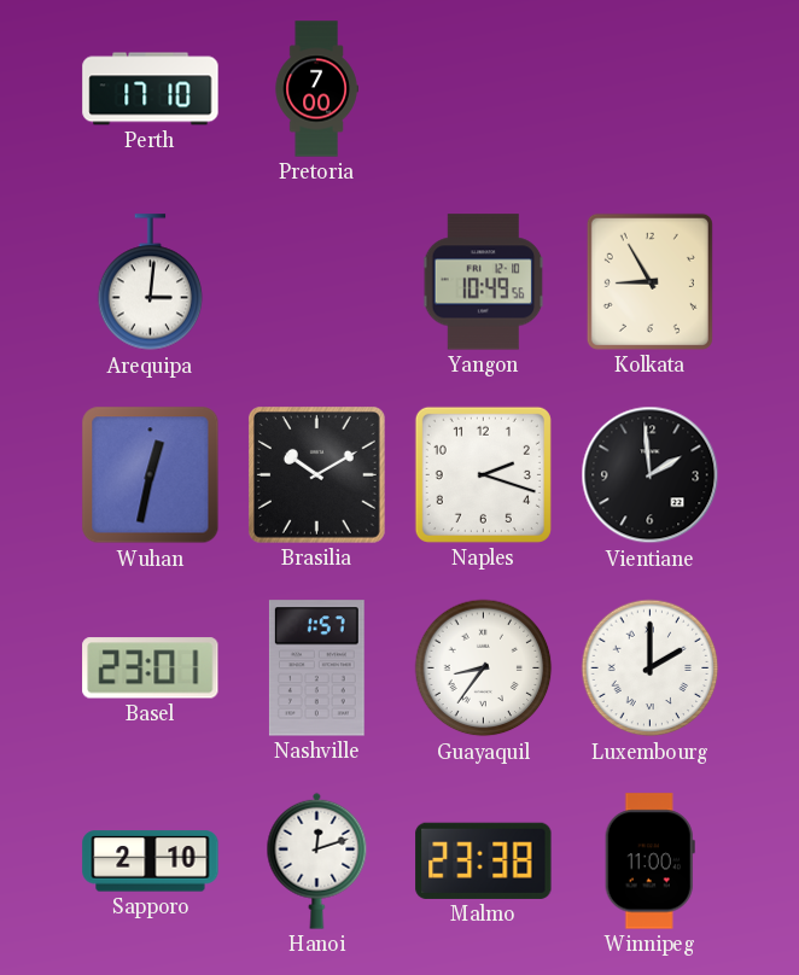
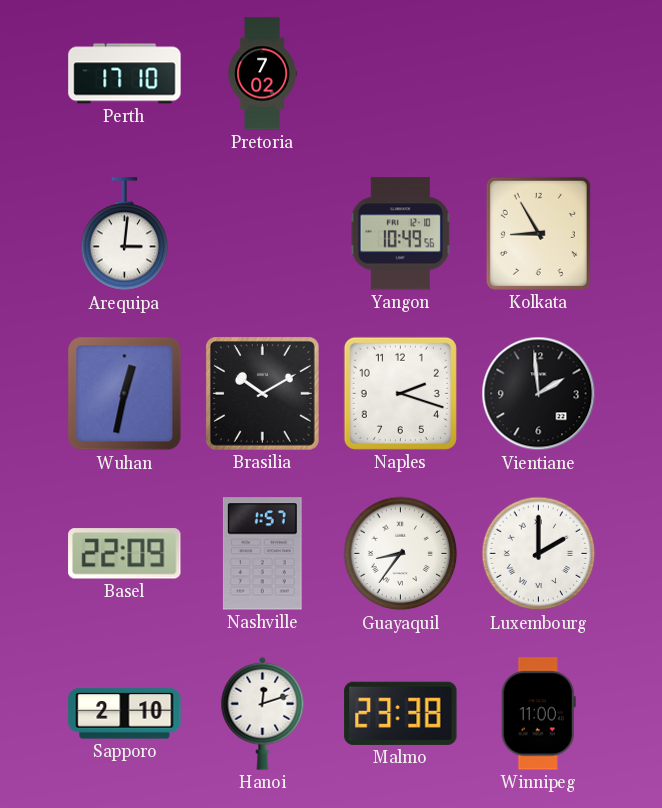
Pretoria: 7:00 -> 7:02 (262, 74)
Basel: 23:01 -> 22:09 (125, 554)
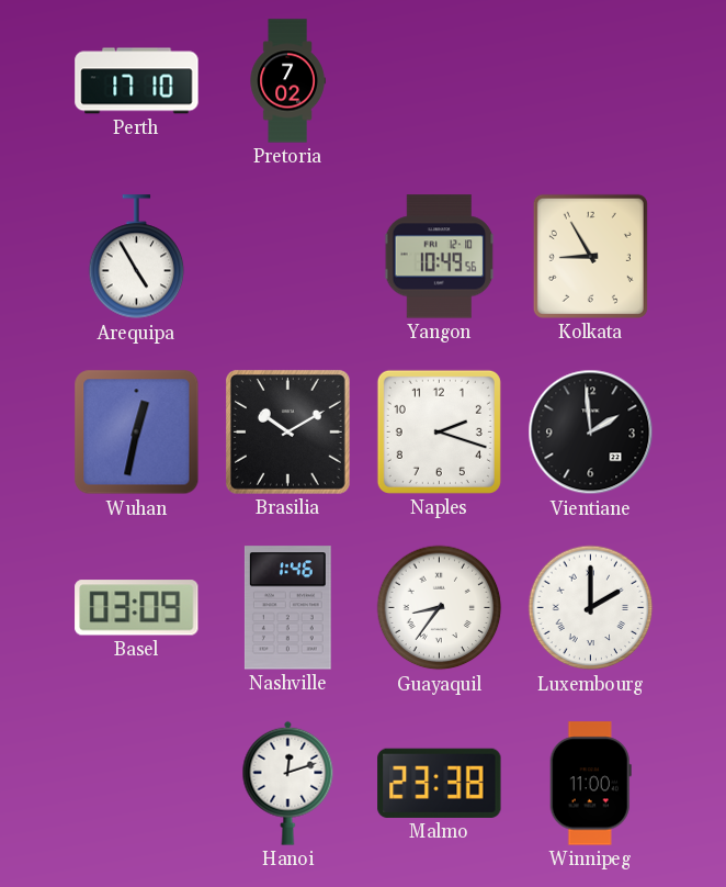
Arequipa: 3:01 -> 4:55 (137, 257)
Basel: 22:09 -> 03:09 (137, 608)
Nashville: 1:57 -> 1:46 (287, 608)
Sapporo: 2:10 -> none (125, 714)
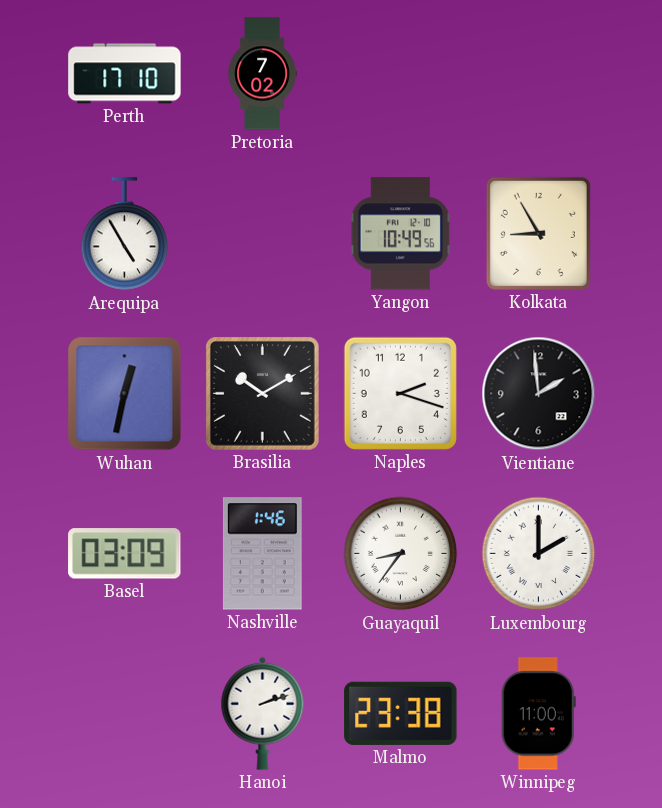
Hanoi: 12:12 -> 2:12 (263, 713)
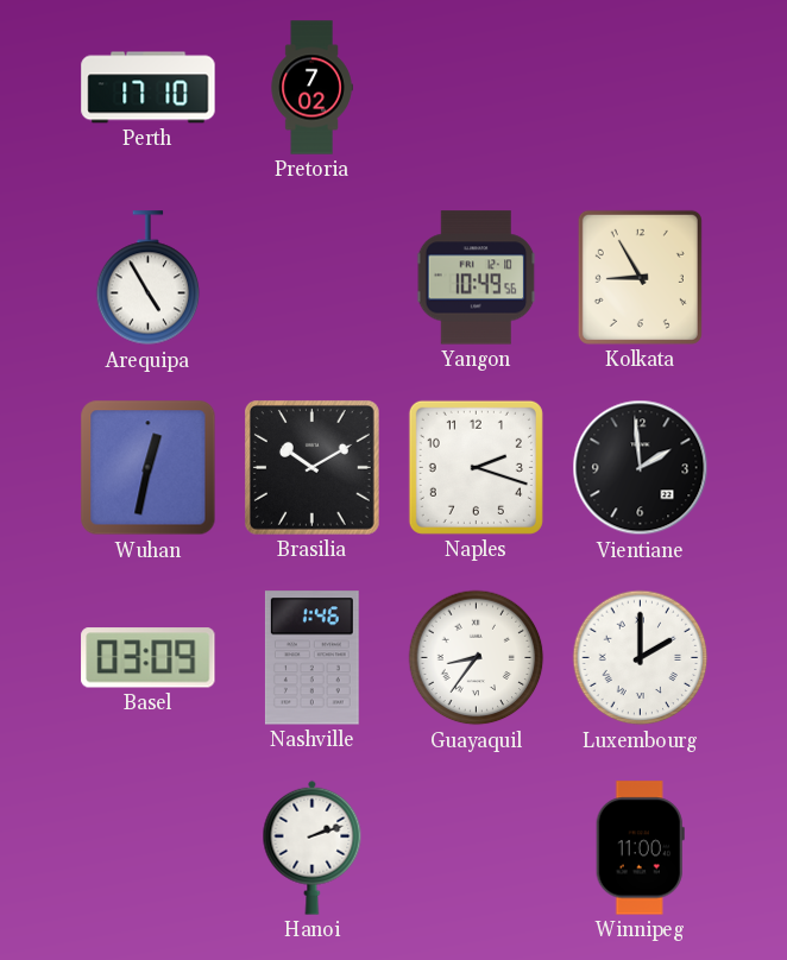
Malmo: 23:38 -> none (401, 713)
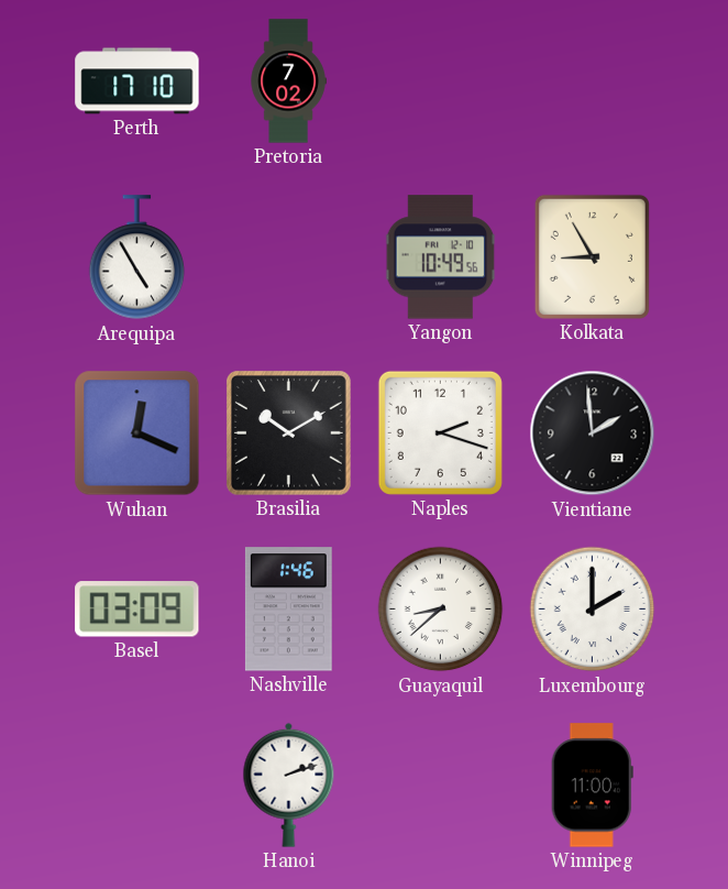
Wuhan: 12:32 -> 12:19 (137, 433)
Guayaquil: 8:36 -> 8:38 (441, 610)
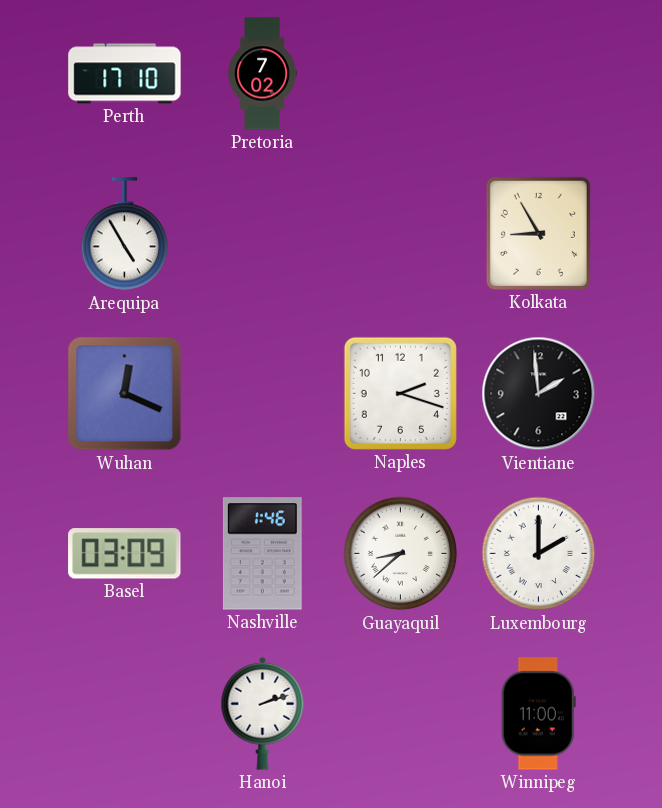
Yangon: 10:49 -> none (441, 257)
Brasilia: 10:10 -> none (288, 432)
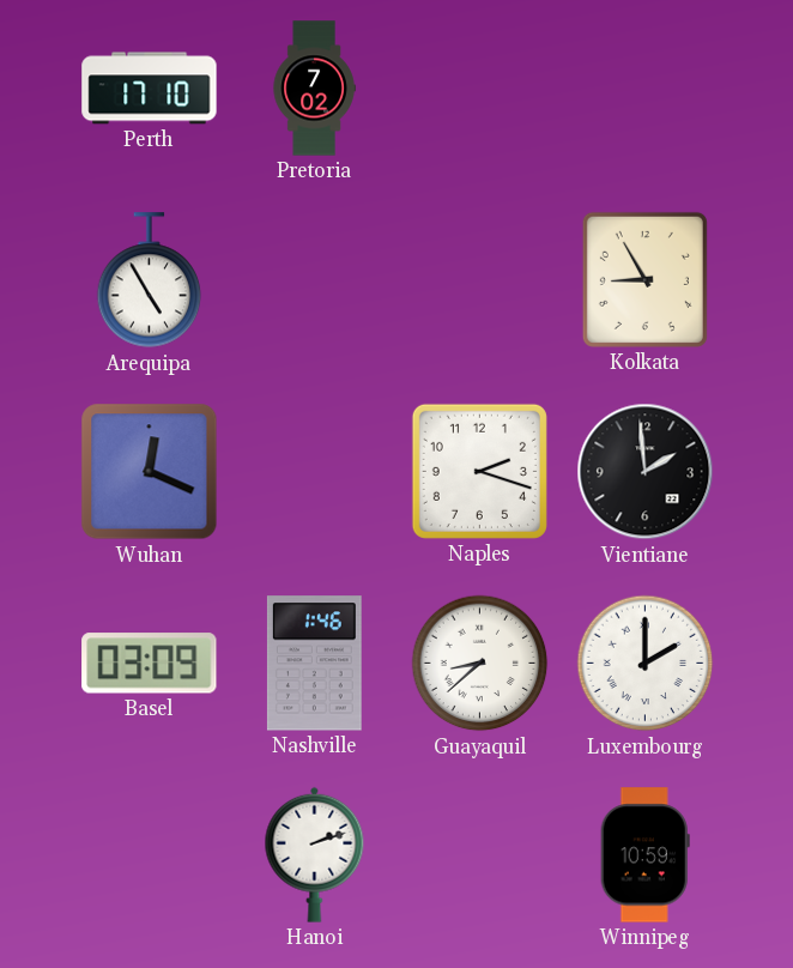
Winnipeg: 11:00 -> 10:59 (644, 855)
